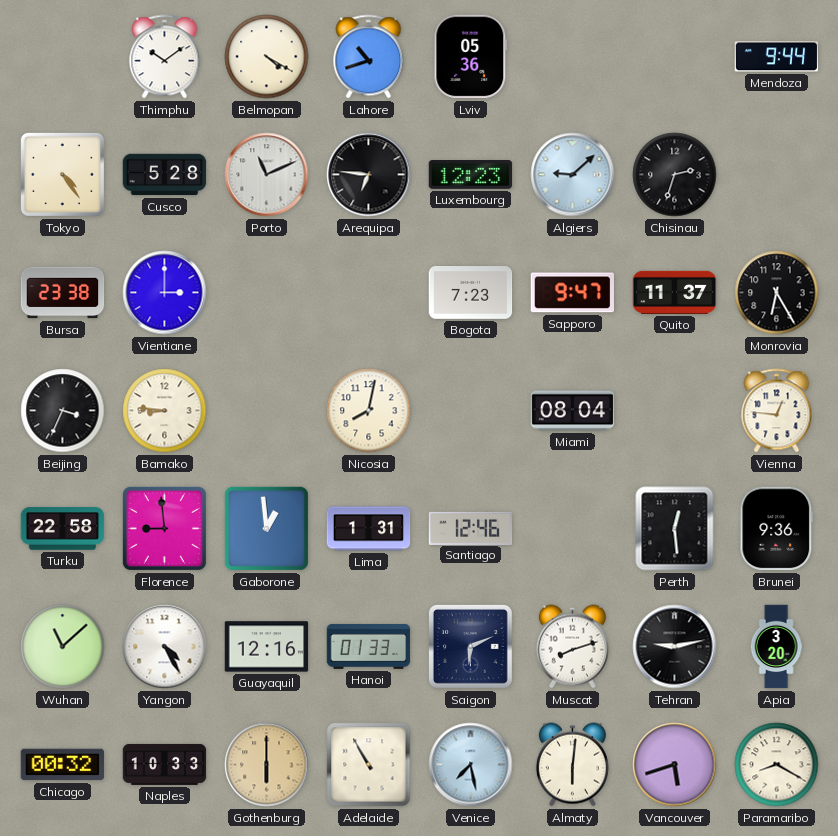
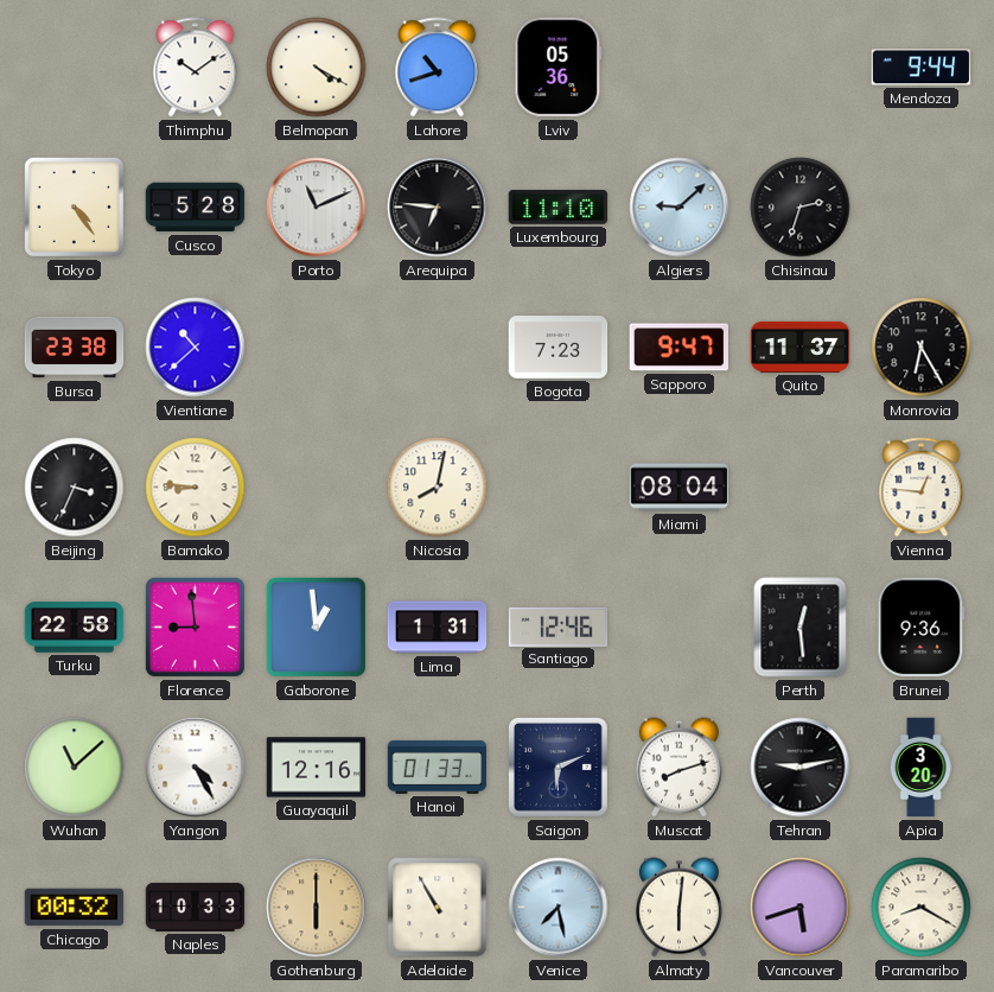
Luxembourg: 12:23 -> 11:10 (559, 208)
Vientiane: 3:00 -> 10:38 (196, 348)
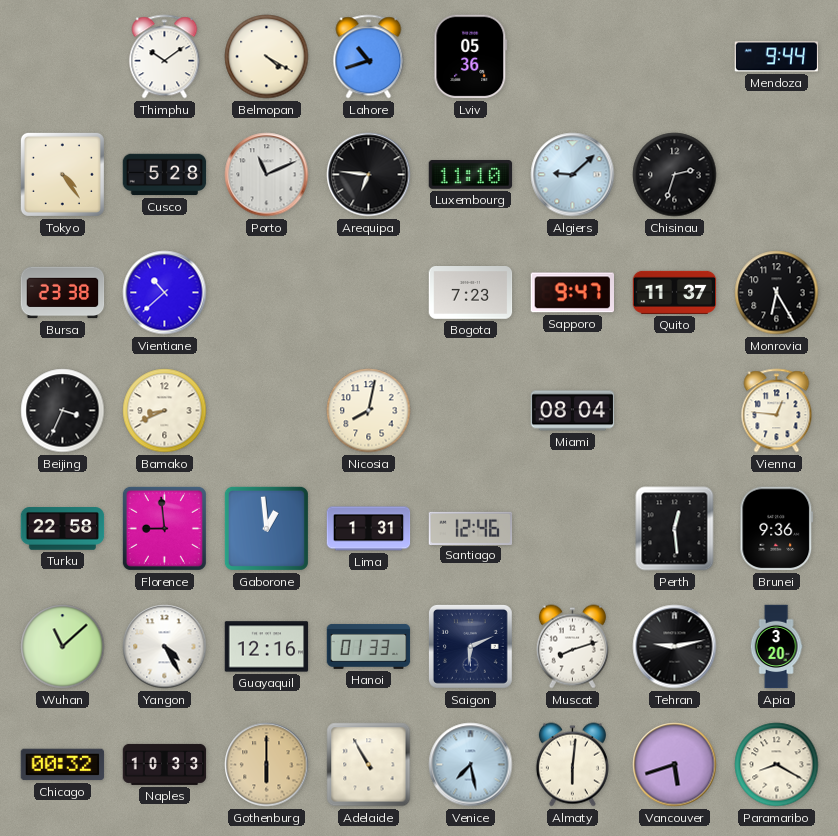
Bamako: 8:46 -> 8:41 (165, 411)
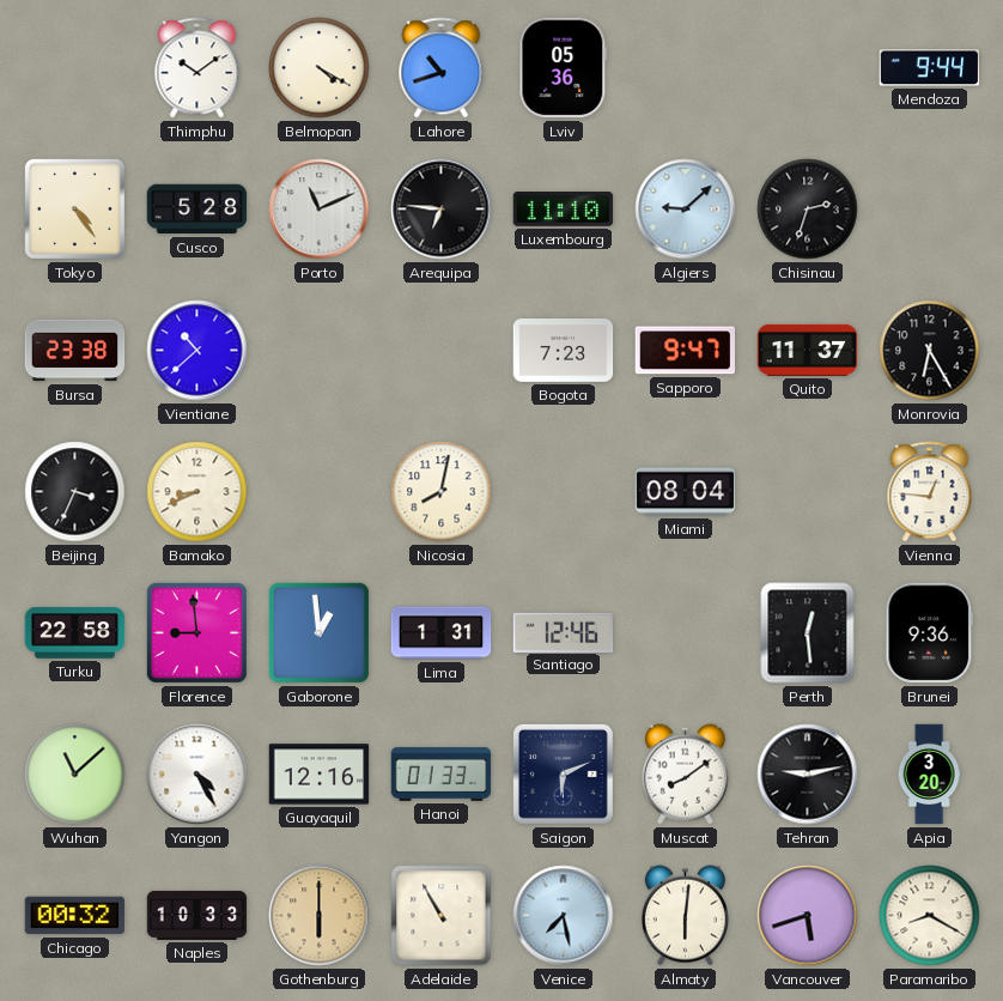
Muscat: 8:12 -> 8:09 (685, 775)
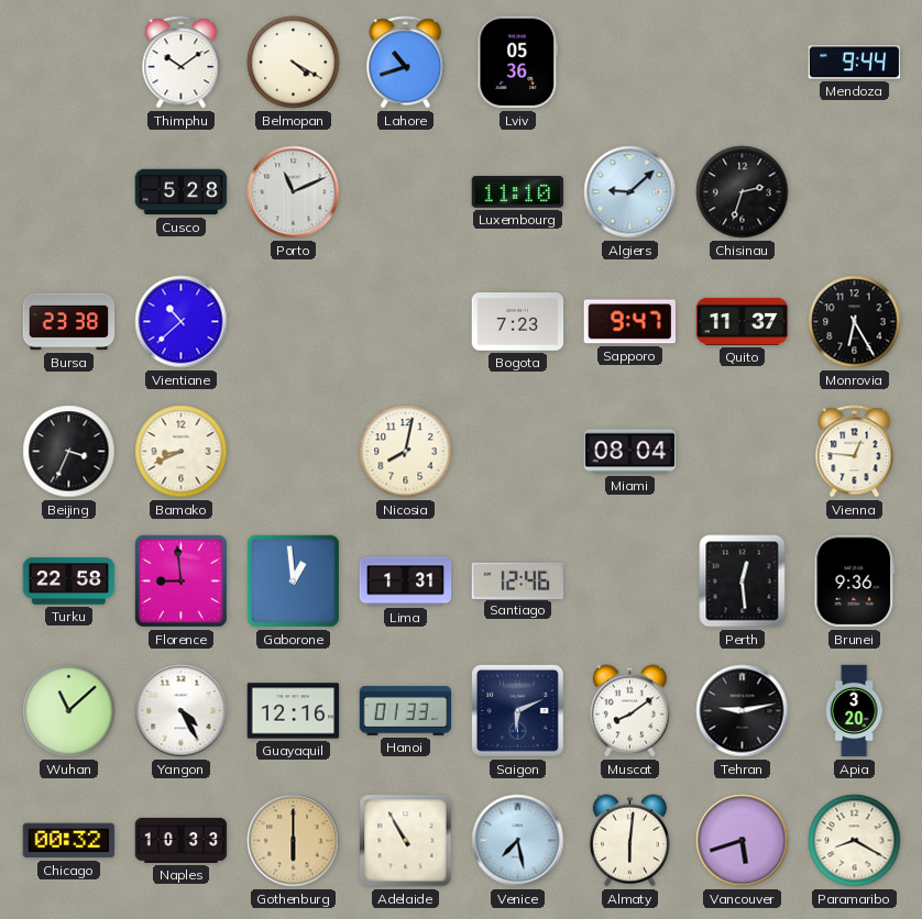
Tokyo: 4:24 -> none (74, 208)
Arequipa: 6:46 -> none (442, 210)
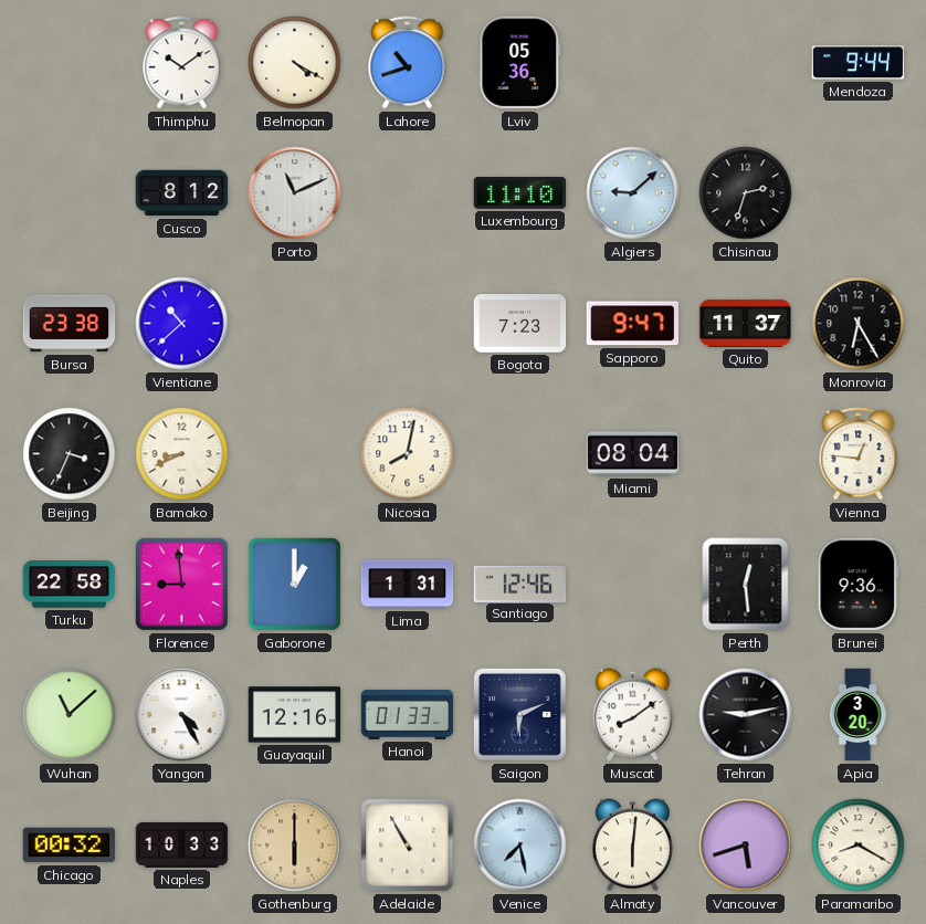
Cusco: 5:28 -> 8:12 (182, 193)
Gaborone: 12:59 -> 1:00 (294, 584)
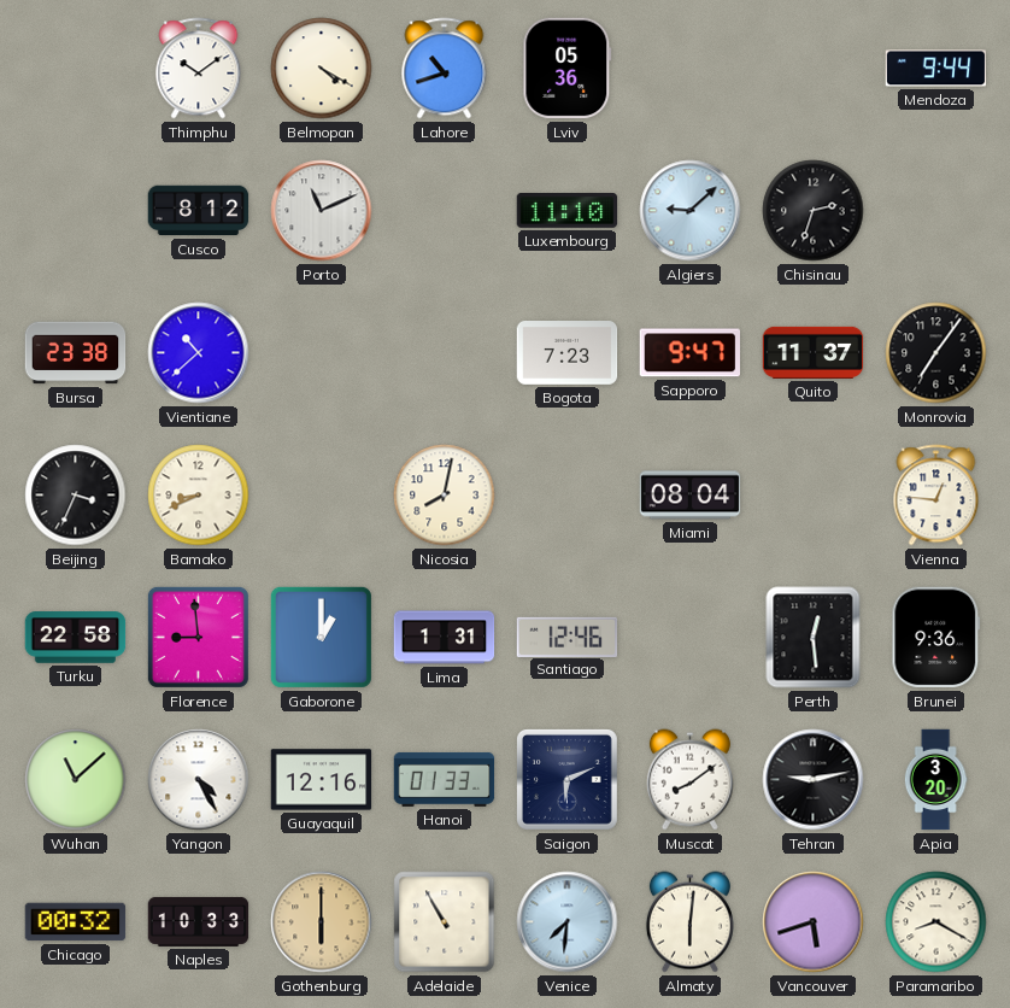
Monrovia: 6:25 -> 7:06 (936, 353)
Venice: 7:28 -> 7:31 (568, 922)
